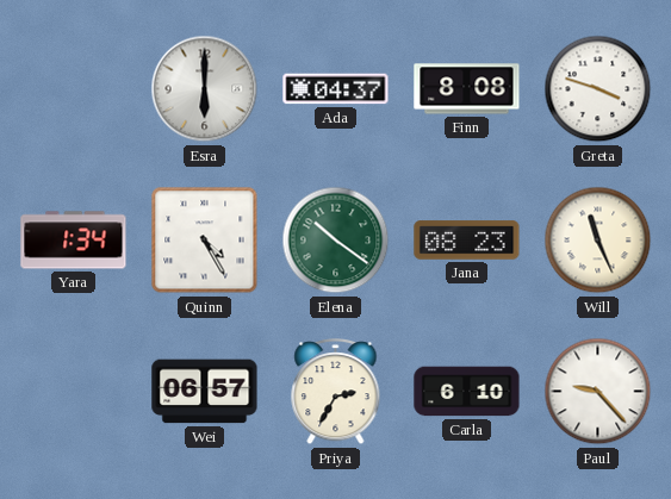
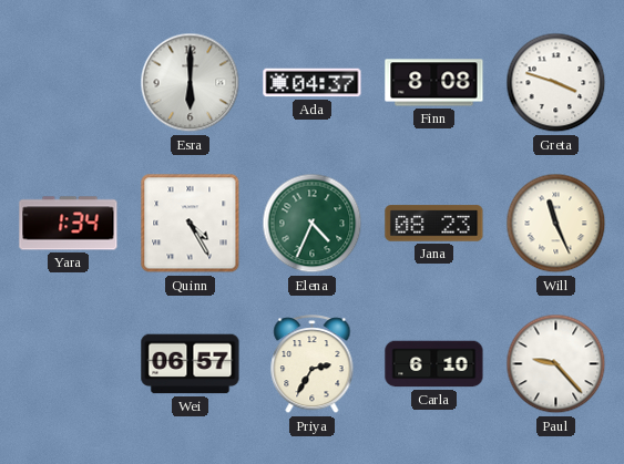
Elena: 10:21 -> 4:34 (313, 224)
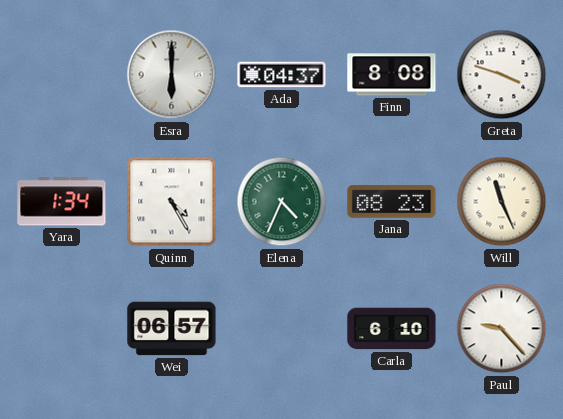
Priya: 2:35 -> none (313, 364)
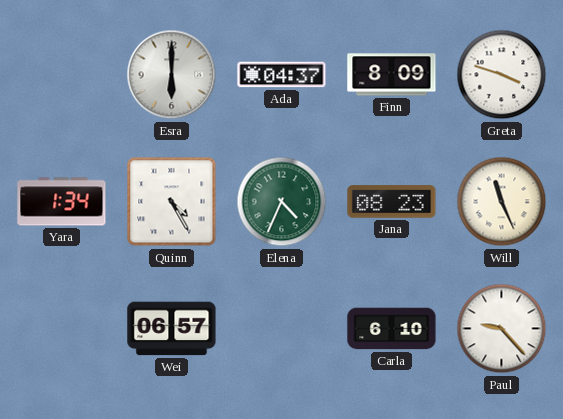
Finn: 8:08 -> 8:09 (392, 75)
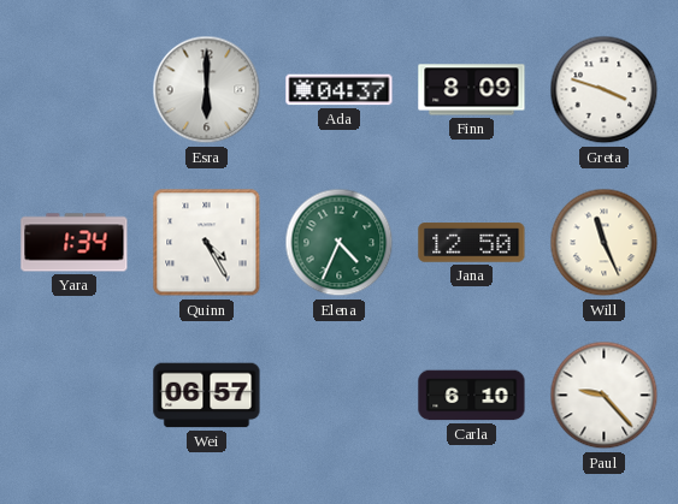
Jana: 08:23 -> 12:50 (472, 243)
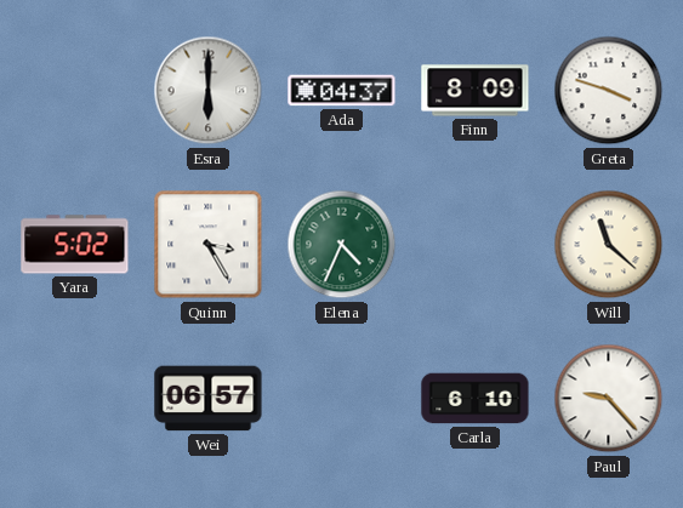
Yara: 1:34 -> 5:02 (75, 245)
Quinn: 4:25 -> 3:25 (209, 245)
Jana: 12:50 -> none (472, 243)
Will: 11:26 -> 11:22 (609, 245)
